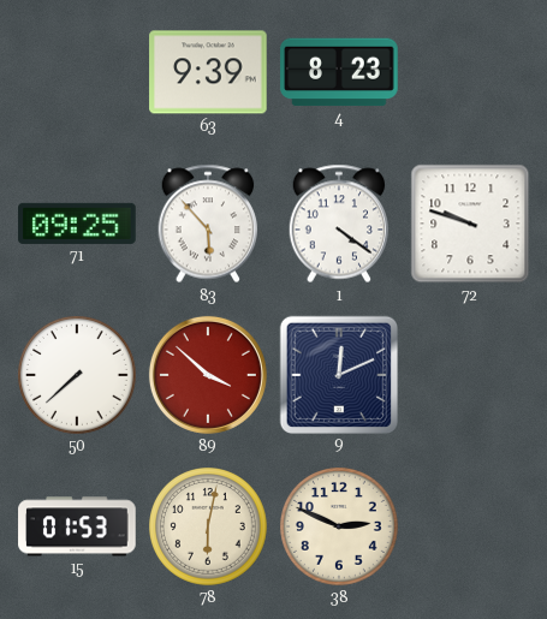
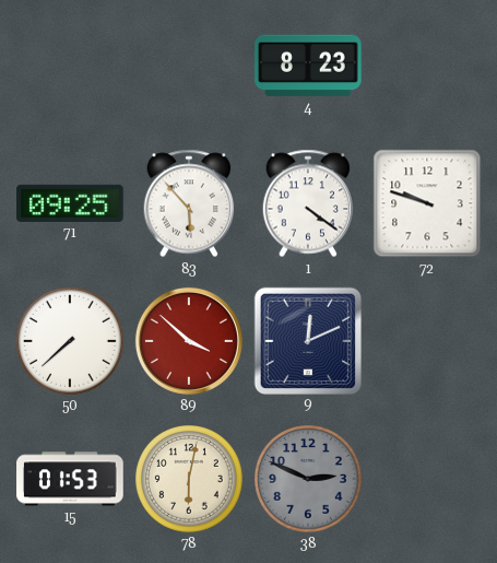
63: 9:39 -> none (208, 72)
38 dial: cream -> grey (309, 480)
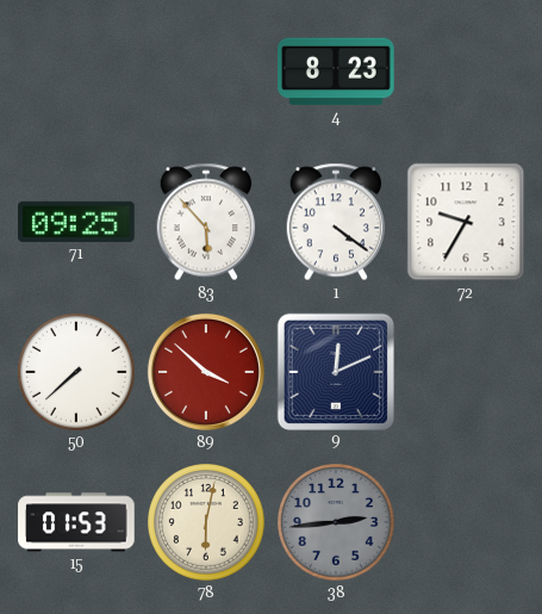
72: 9:48 -> 9:35 (466, 222)
38: 2:49 -> 2:44 (337, 523)
